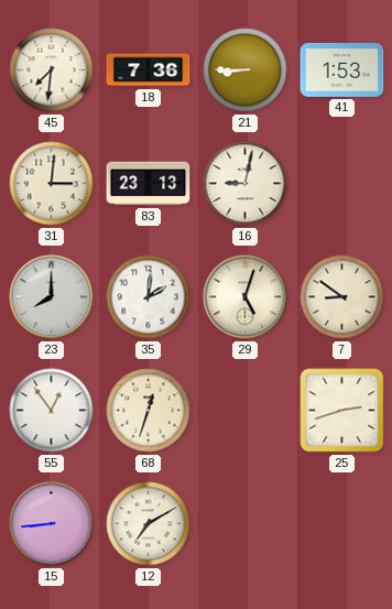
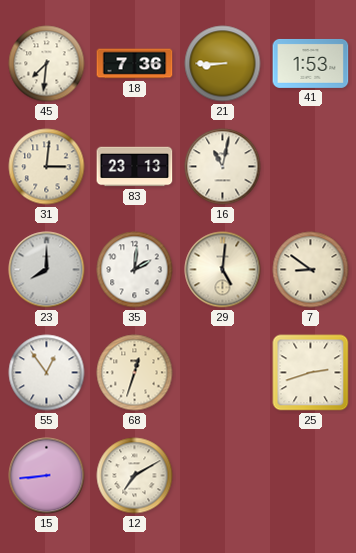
16: 9:02 -> 11:02 (223, 167)
29: 5:03 -> 5:01 (223, 270)
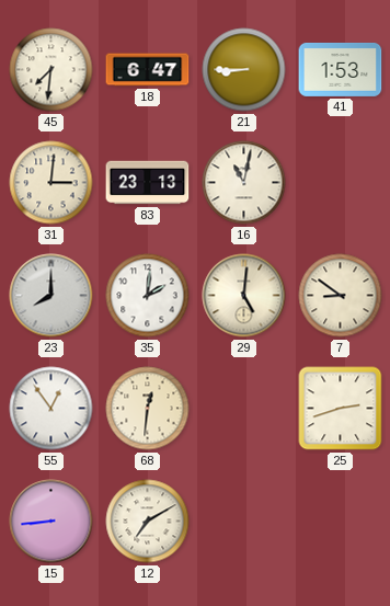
18: 7:36 -> 6:47 (148, 70)
68: 12:33 -> 12:31 (148, 409)
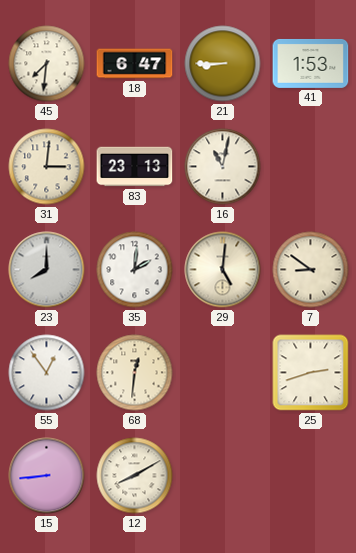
12: 7:10 -> 8:10 (135, 476)
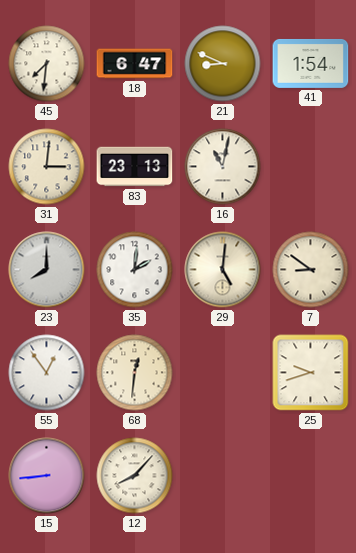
21: 8:45 -> 8:49 (223, 64)
41: 1:53 -> 1:54 (311, 63)
25: 2:42 -> 9:42 (311, 373)
12: 8:10 -> 8:07 (135, 476)
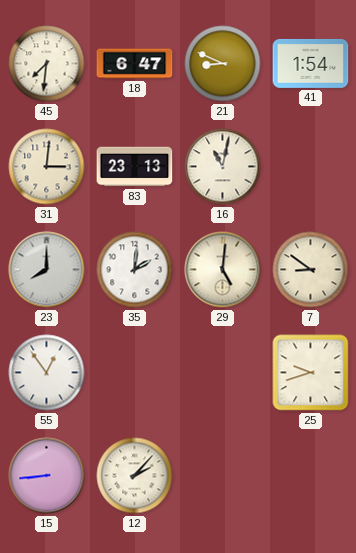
68: 12:31 -> none (135, 373)
12: 8:07 -> 2:07 (135, 476)
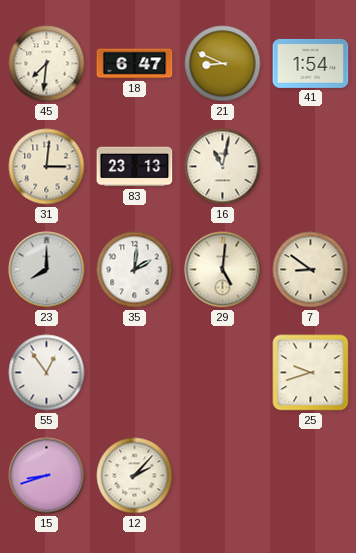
15: 8:44 -> 8:42 (47, 476)
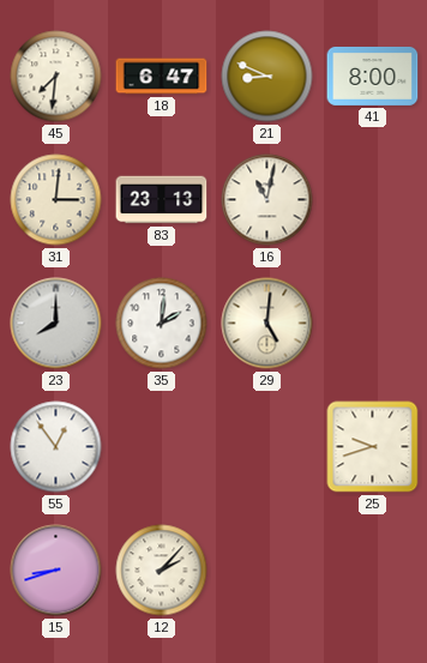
41: 1:54 -> 8:00 (373, 76)
7: 8:51 -> none (311, 270)
